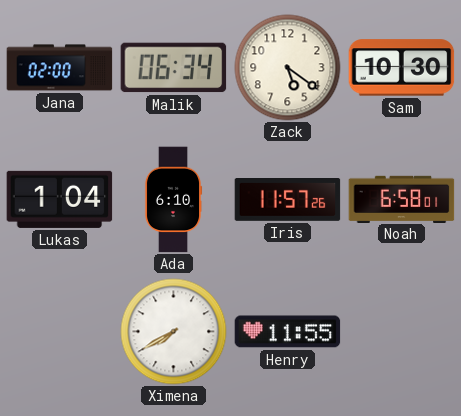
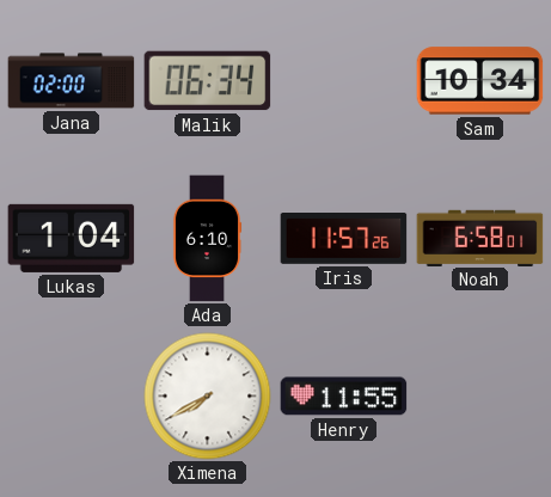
Zack: 5:21 -> none (288, 68)
Sam: 10:30 -> 10:34 (480, 81)
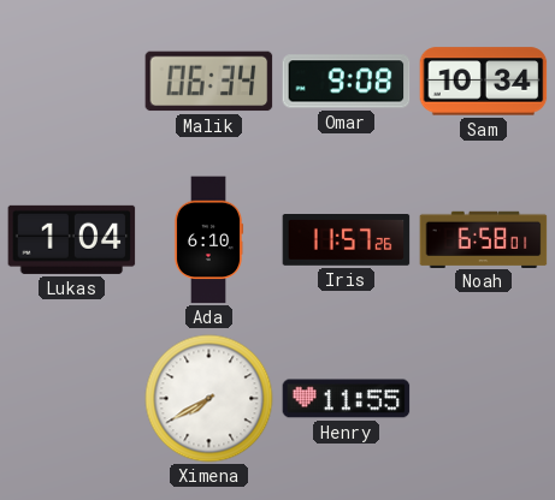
Jana: 02:00 -> none (72, 81)
Omar: none -> 9:08 (347, 82)
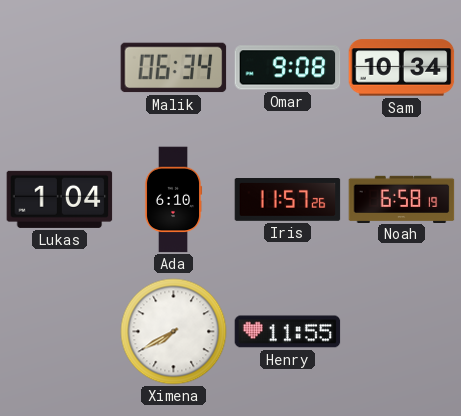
Noah: 6:58:01 -> 6:58:19 (402, 199)
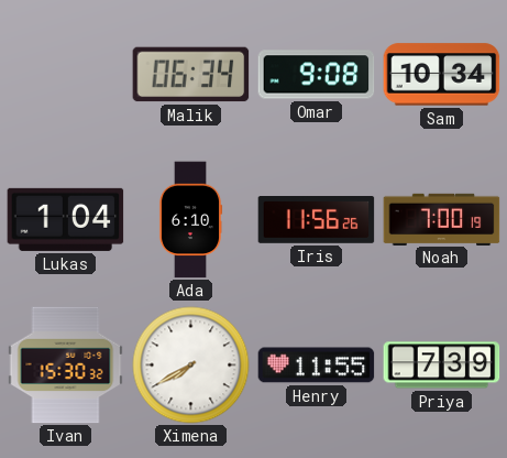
Iris: 11:57 -> 11:56 (317, 220)
Noah: 6:58 -> 7:00 (442, 219)
Ivan: none -> 15:30 (66, 366)
Priya: none -> 7:39 (442, 366)
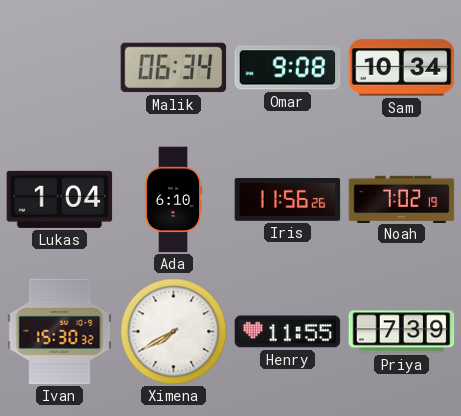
Noah: 7:00 -> 7:02 (402, 199)
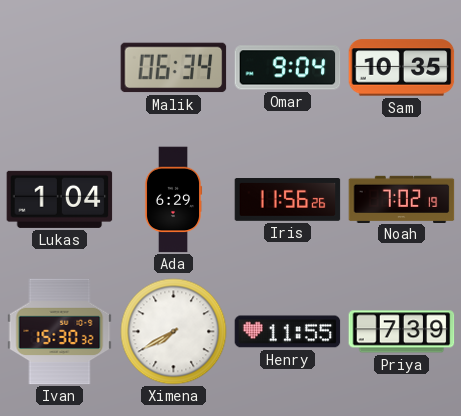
Omar: 9:08 -> 9:04 (288, 68)
Sam: 10:34 -> 10:35 (402, 68)
Ada: 6:10 -> 6:29 (173, 200)
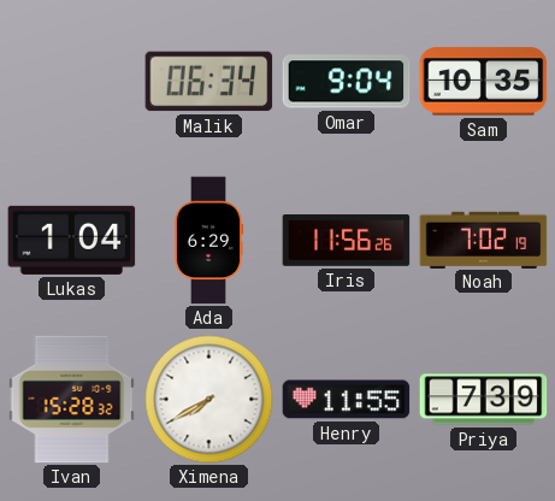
Ivan: 15:30 -> 15:28 (72, 400)
